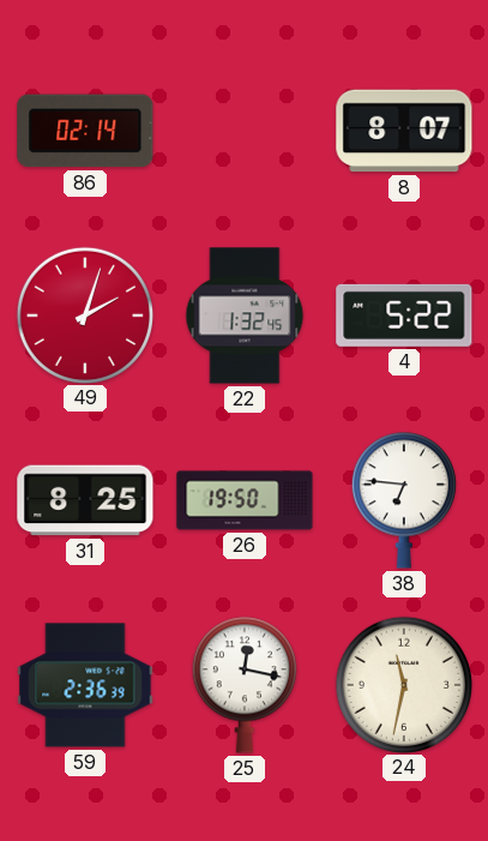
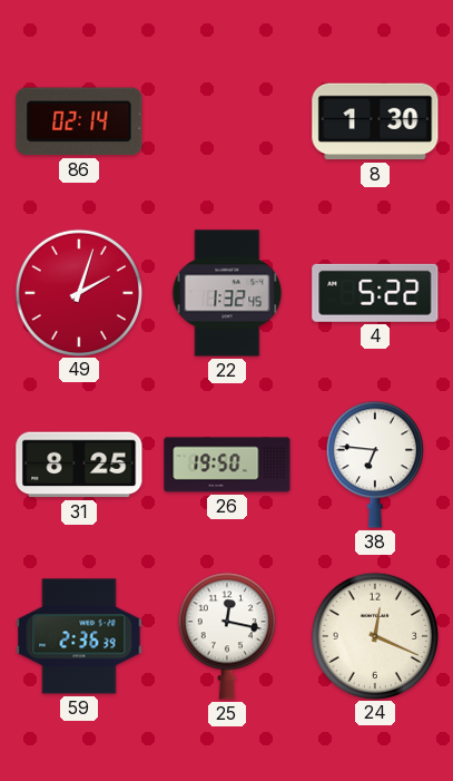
8: 8:07 -> 1:30 (375, 121)
24: 11:32 -> 12:19 (374, 635)
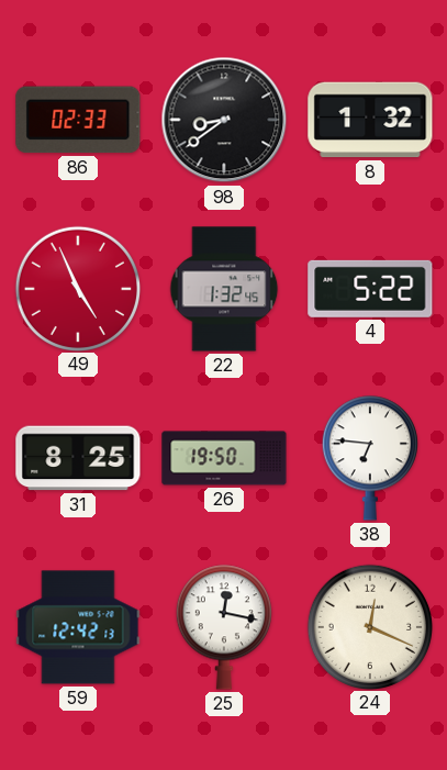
86: 02:14 -> 02:33 (78, 120)
98: none -> 8:39 (224, 120)
8: 1:30 -> 1:32 (370, 120)
49: 2:03 -> 4:56 (77, 288)
59: 2:36 -> 12:42 (78, 627)
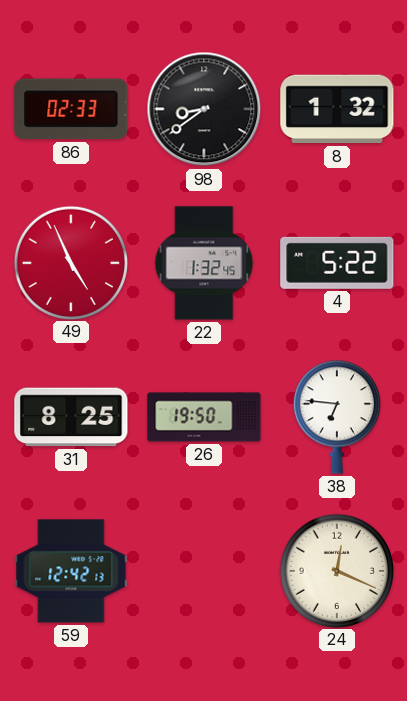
25: 12:17 -> none (224, 627)
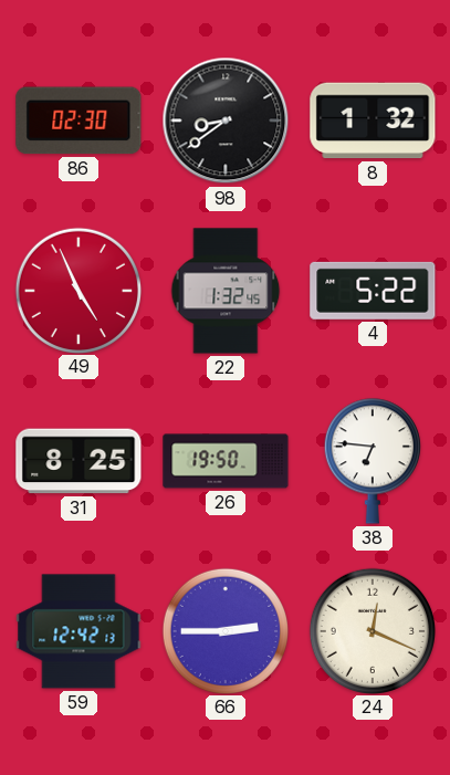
86: 02:33 -> 02:30 (79, 121)
66: none -> 2:45 (224, 630)
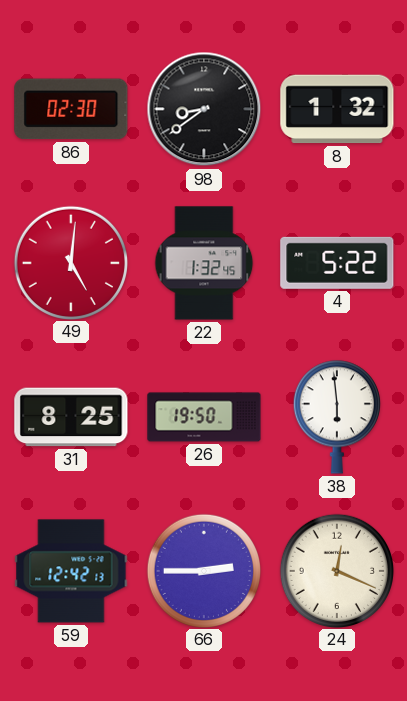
49: 4:56 -> 5:01 (70, 262)
38: 6:46 -> 5:59 (337, 417)
